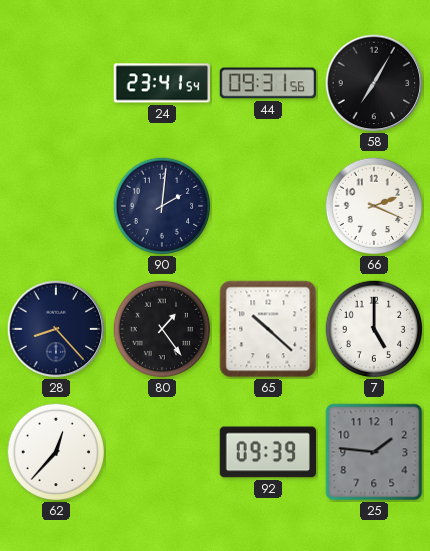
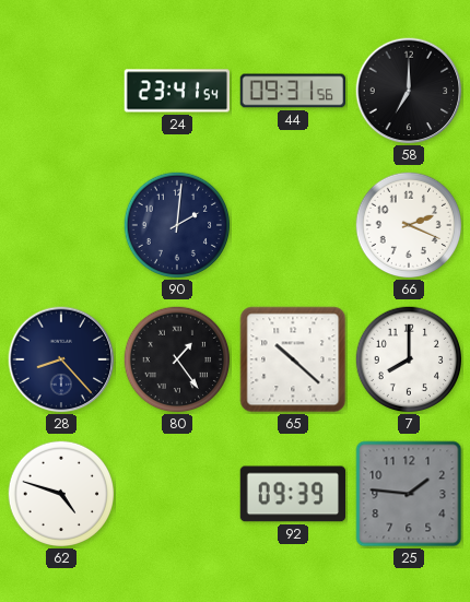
58: 7:05 -> 7:00 (409, 91)
7: 5:00 -> 8:00 (409, 359)
62: 12:37 -> 4:48 (61, 494)
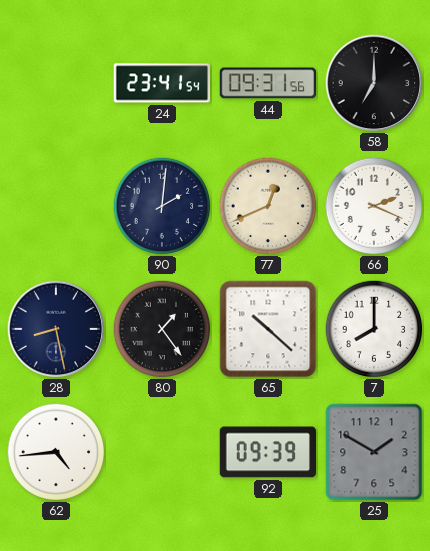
77: none -> 12:41 (268, 206)
28: 8:23 -> 8:28 (56, 329)
62: 4:48 -> 4:44 (56, 452)
25: 1:46 -> 1:50 (374, 452)
